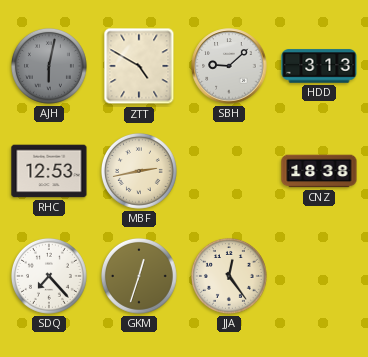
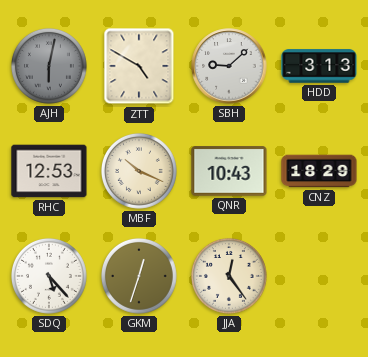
MBF: 2:43 -> 10:19 (139, 171)
QNR: none -> 10:43 (229, 171)
CNZ: 18:38 -> 18:29 (319, 171)
SDQ: 7:23 -> 5:23 (49, 276)
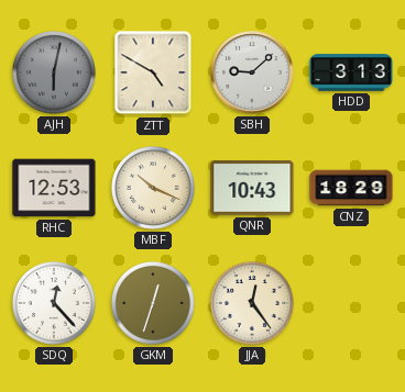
SDQ: 5:23 -> 12:23 (54, 303)
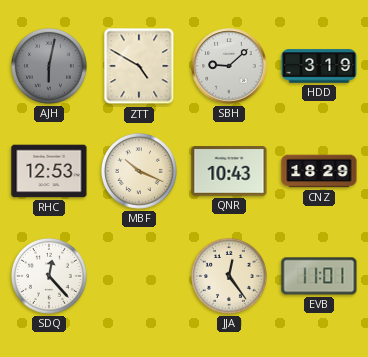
HDD: 3:13 -> 3:19 (319, 66)
GKM: 12:33 -> none (153, 303)
EVB: none -> 11:01 (319, 276)
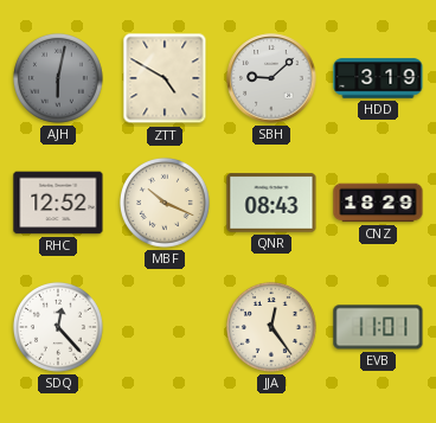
RHC: 12:53 -> 12:52 (58, 203)
QNR: 10:43 -> 08:43 (271, 203)
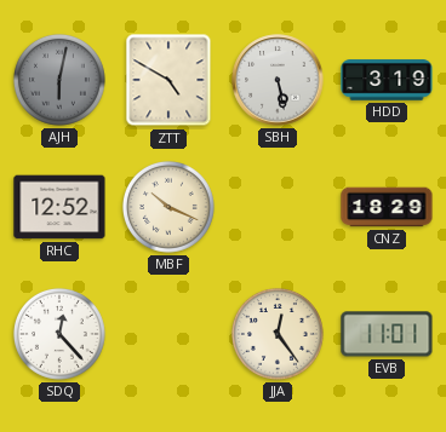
SBH: 9:08 -> 5:28 (278, 80)
QNR: 08:43 -> none (271, 203)
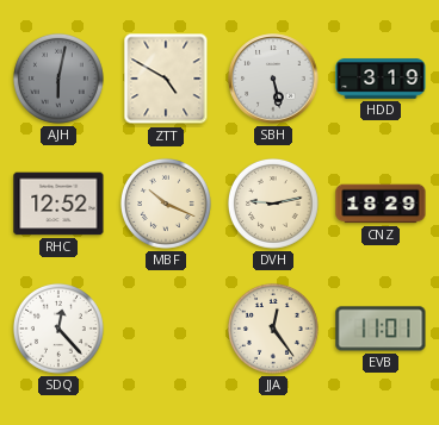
DVH: none -> 9:13 (273, 204)
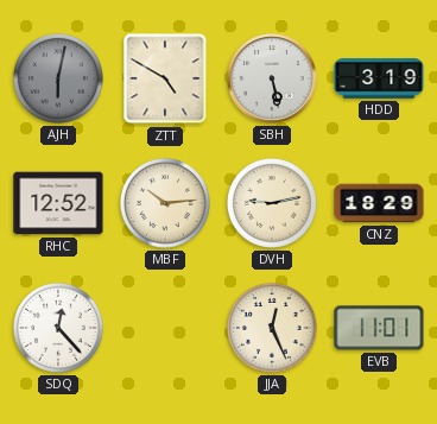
MBF: 10:19 -> 10:14 (165, 203)
JJA: 12:24 -> 12:26 (272, 328)
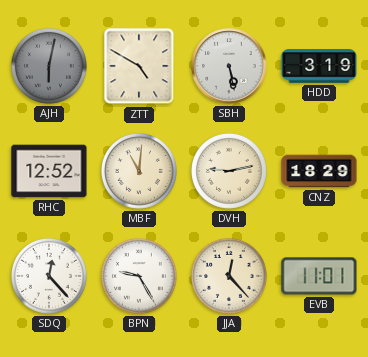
MBF: 10:14 -> 11:01 (139, 171)
BPN: none -> 9:25 (139, 276)
JJA: 12:26 -> 12:23 (229, 276)
